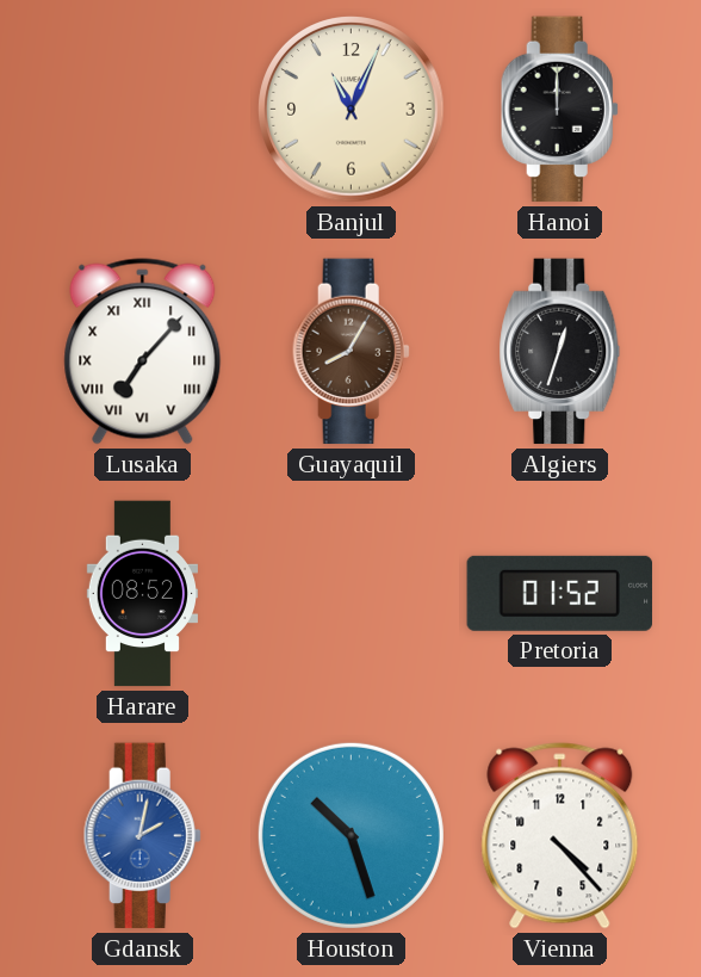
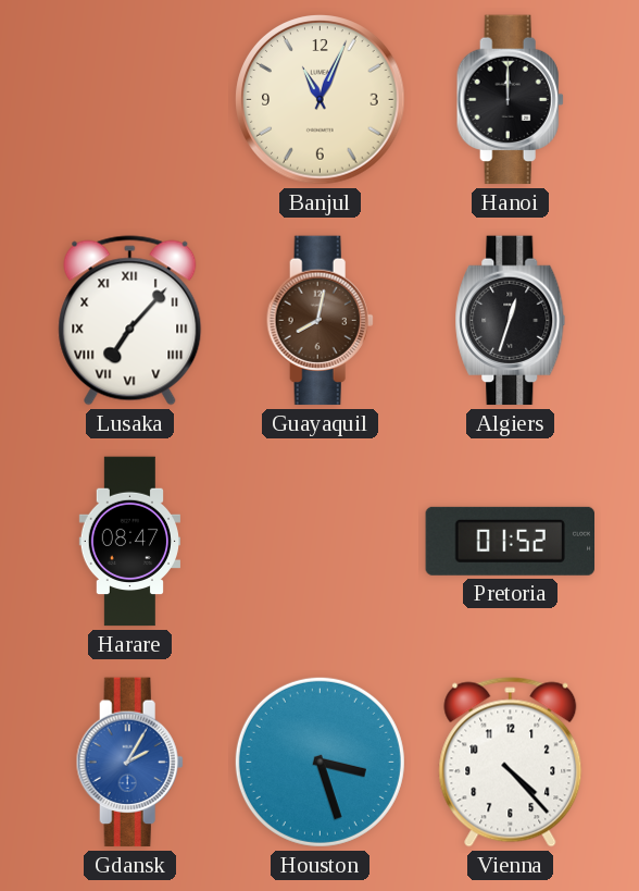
Guayaquil: 8:05 -> 8:02 (319, 321)
Harare: 08:52 -> 08:47 (129, 542)
Gdansk: 2:02 -> 2:05 (129, 763)
Houston: 10:27 -> 3:27 (319, 762)
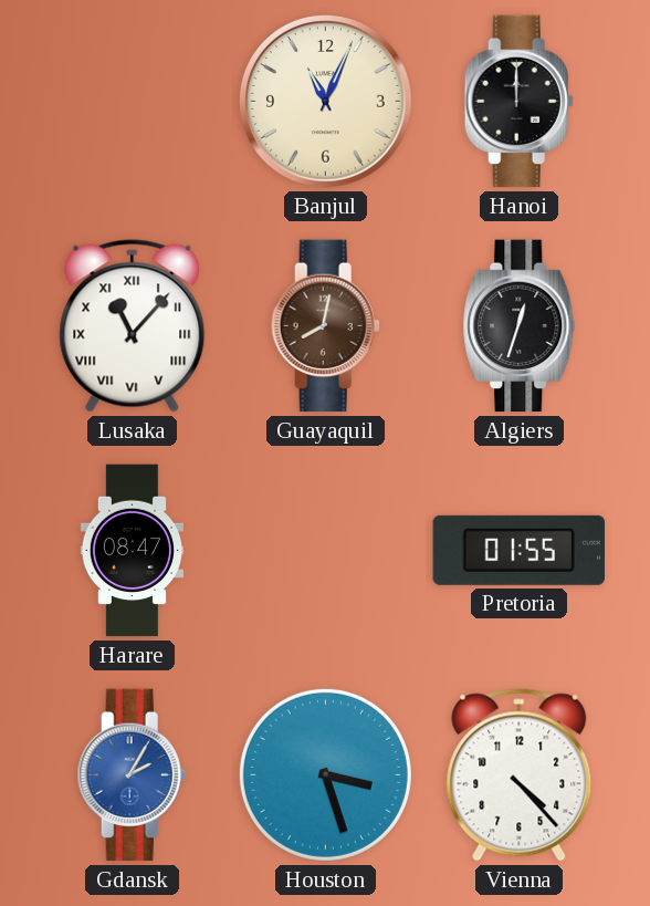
Lusaka: 7:07 -> 11:07 (133, 326)
Pretoria: 01:52 -> 01:55 (518, 550)
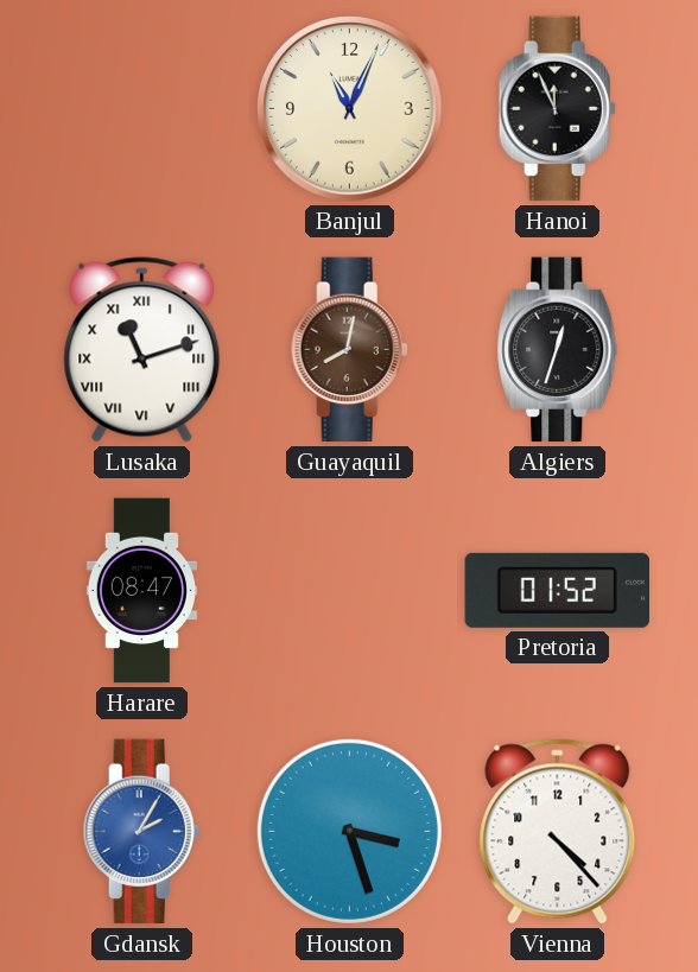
Hanoi: 12:00 -> 11:56 (557, 109)
Lusaka: 11:07 -> 11:12 (142, 350)
Pretoria: 01:55 -> 01:52 (557, 590)
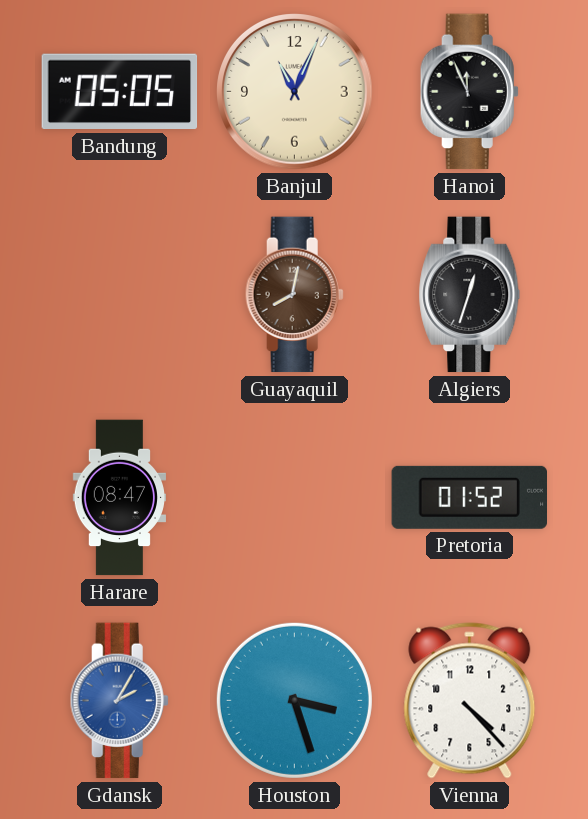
Bandung: none -> 05:05 (120, 92)
Lusaka: 11:12 -> none (142, 350)
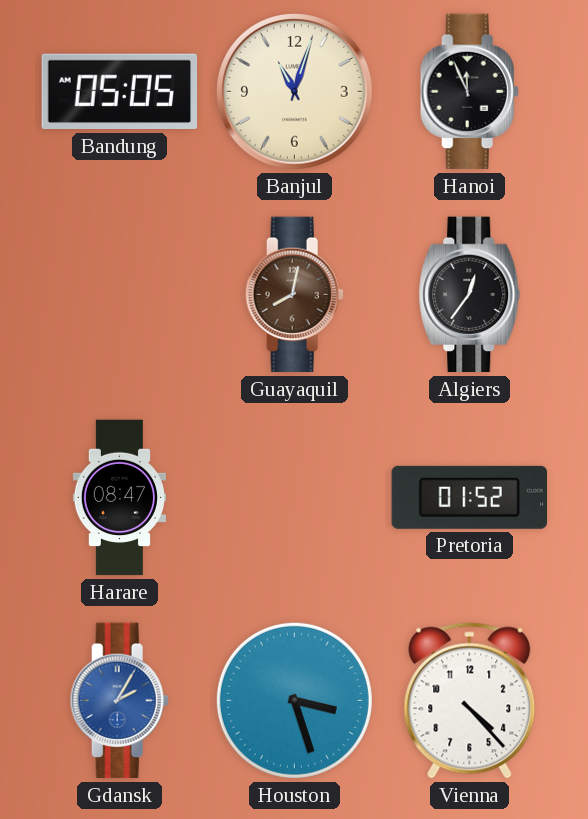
Banjul: 11:04 -> 11:03 (295, 92)
Algiers: 12:33 -> 12:36 (470, 295)
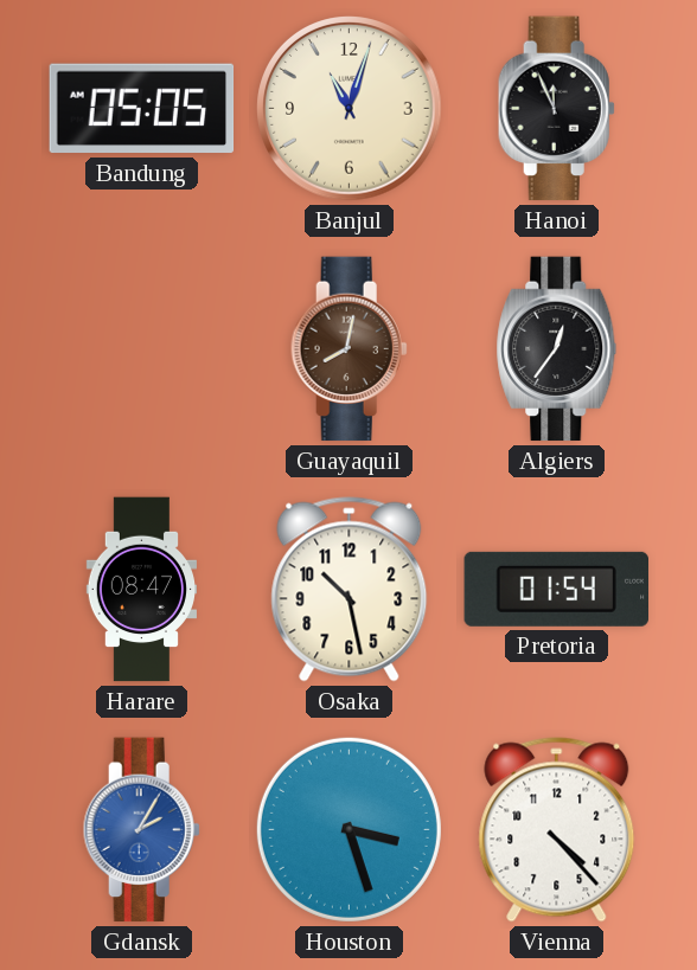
Osaka: none -> 10:28 (350, 590)
Pretoria: 01:52 -> 01:54 (556, 589)
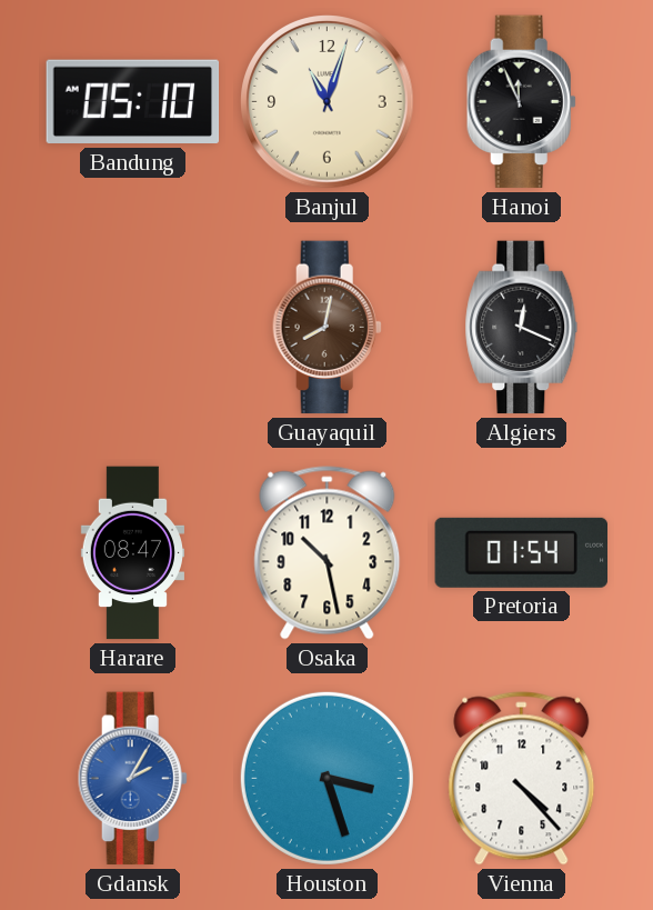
Bandung: 05:05 -> 05:10 (133, 102)
Algiers: 12:36 -> 12:19 (522, 328)
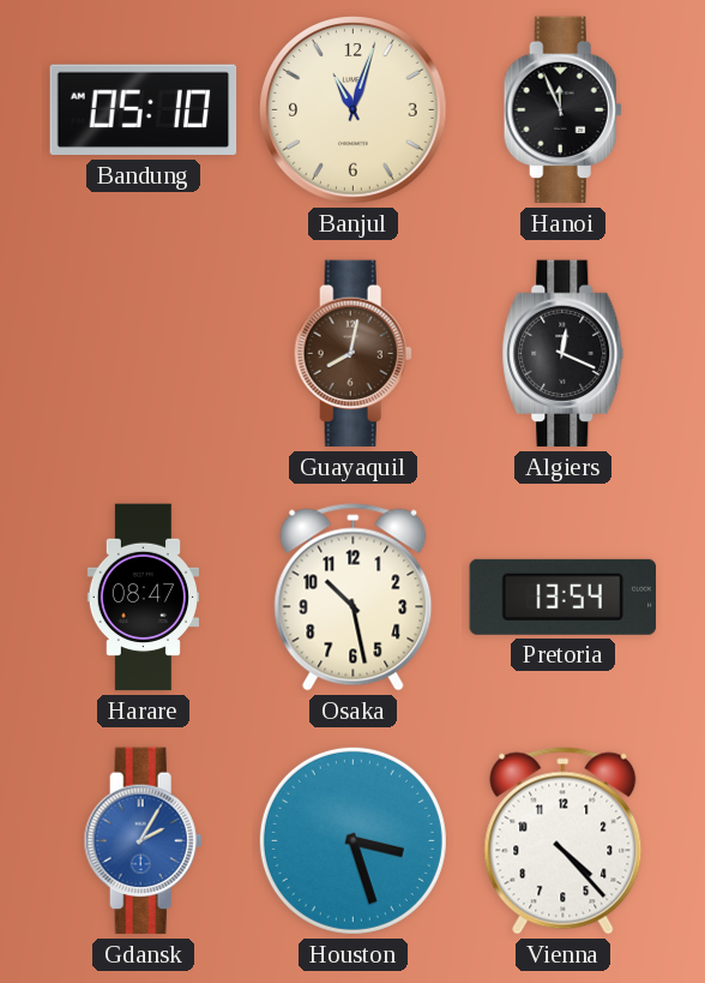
Pretoria: 01:54 -> 13:54 (562, 597)
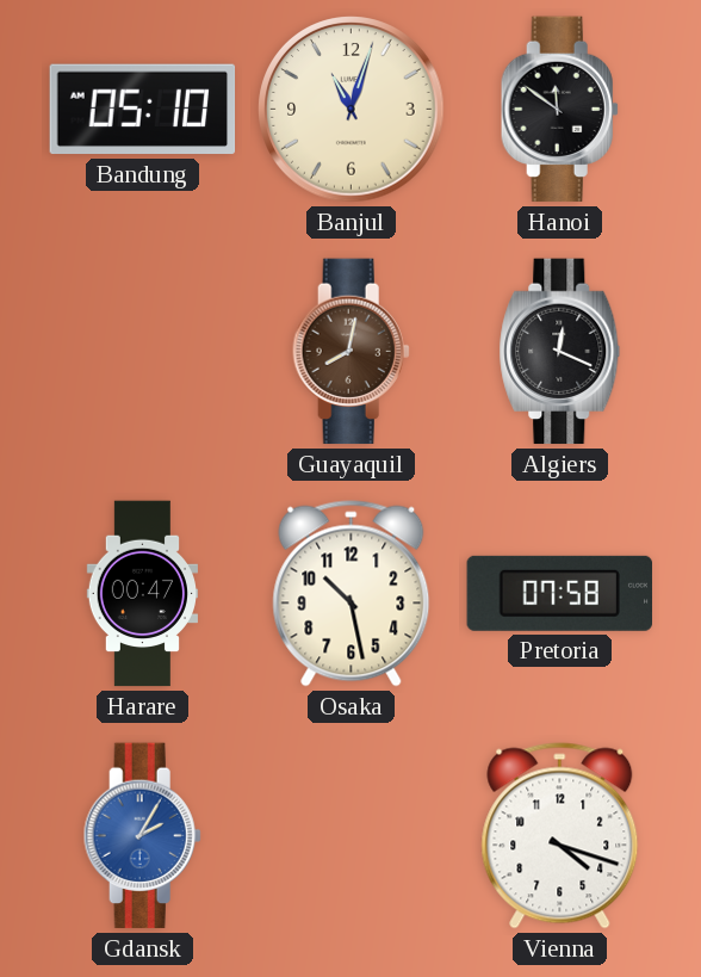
Hanoi: 11:56 -> 11:51 (559, 110)
Harare: 08:47 -> 00:47 (142, 594)
Pretoria: 13:54 -> 07:58 (559, 593)
Houston: 3:27 -> none (352, 840)
Vienna: 4:23 -> 4:18 (560, 836)
